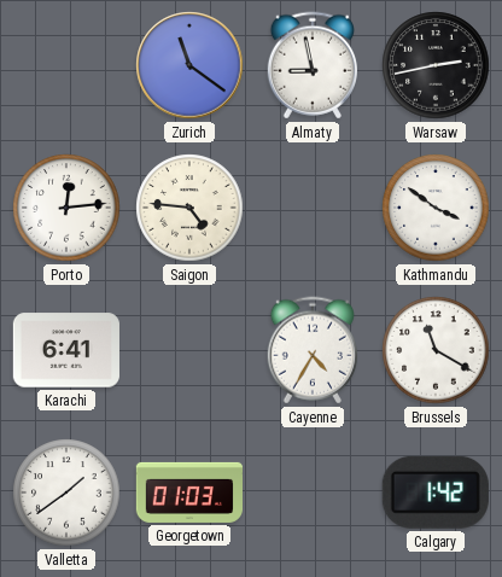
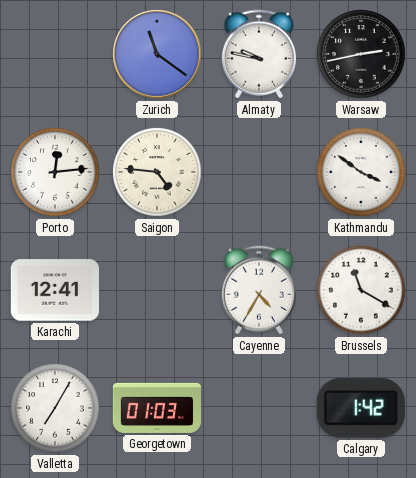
Almaty: 8:58 -> 9:47 (258, 54)
Karachi: 6:41 -> 12:41 (55, 290)
Valletta: 1:39 -> 7:05 (55, 408)
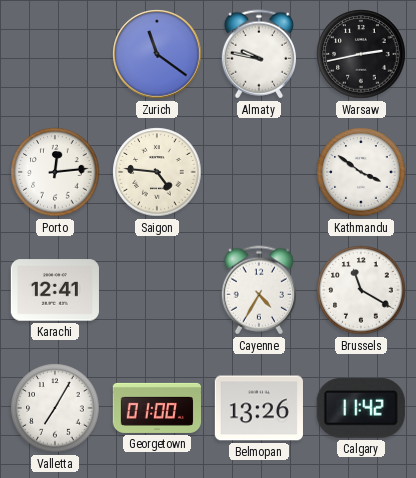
Georgetown: 01:03 -> 01:00 (156, 408)
Belmopan: none -> 13:26 (259, 408)
Calgary: 1:42 -> 11:42 (361, 408)
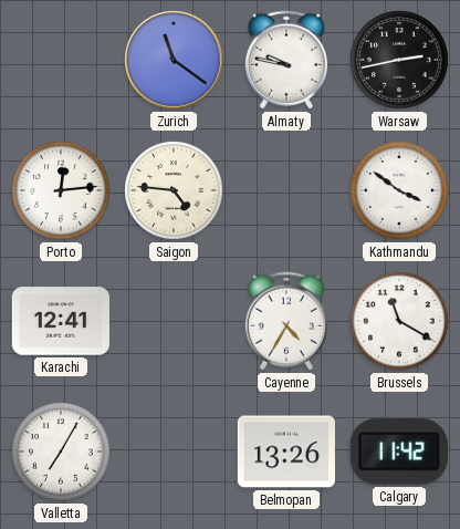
Georgetown: 01:00 -> none (156, 408)
